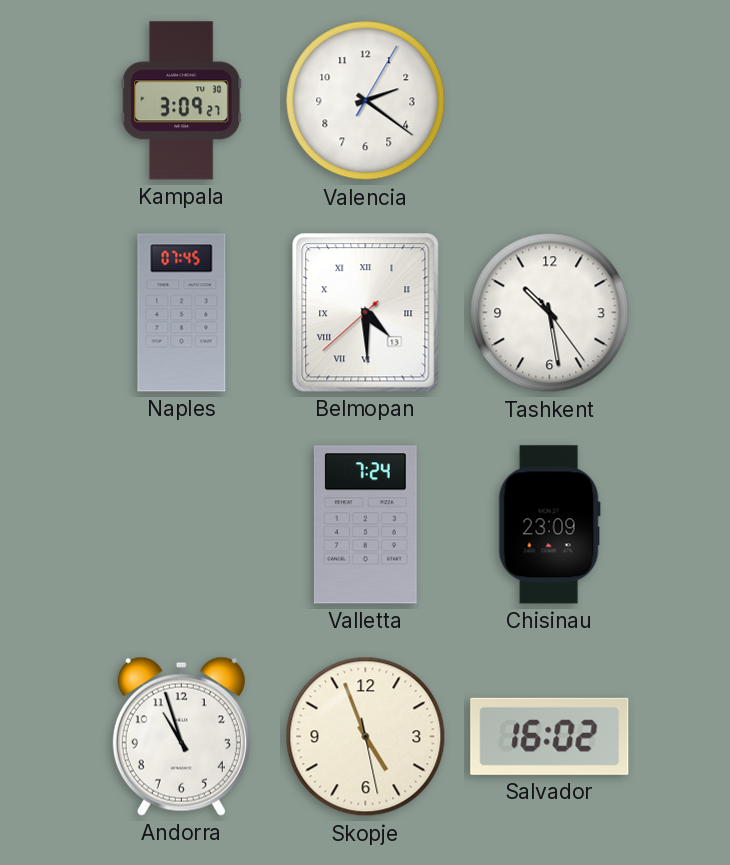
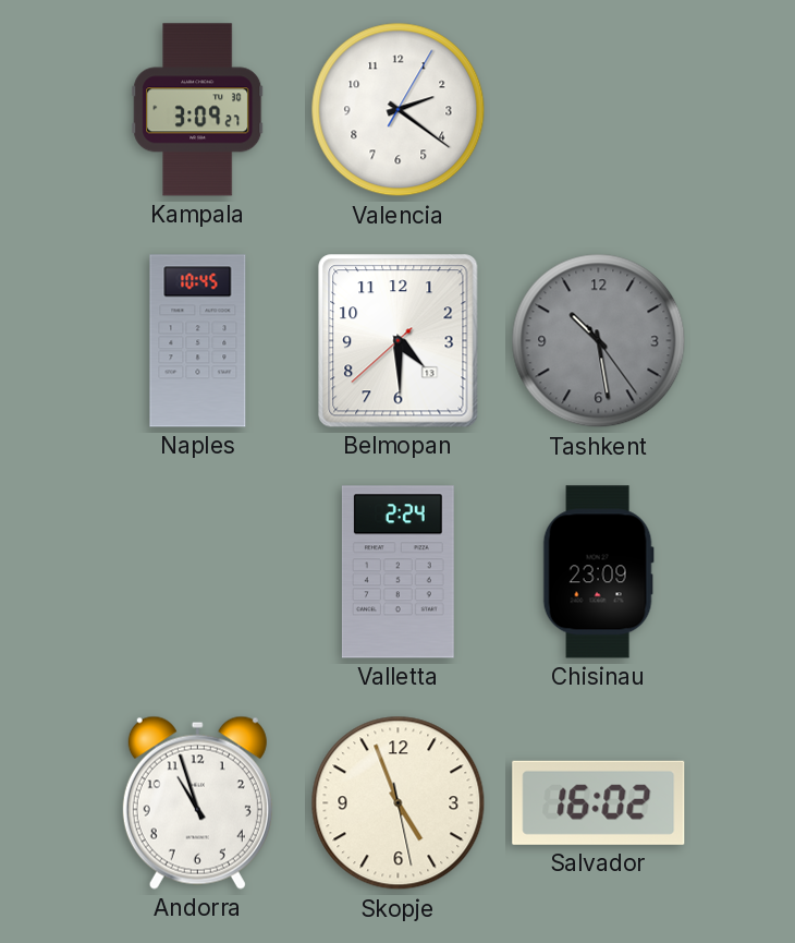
Naples: 07:45 -> 10:45 (198, 341)
Belmopan numerals: Roman -> Arabic (399, 341)
Tashkent dial: white -> grey (599, 341)
Valletta: 7:24 -> 2:24 (397, 572)
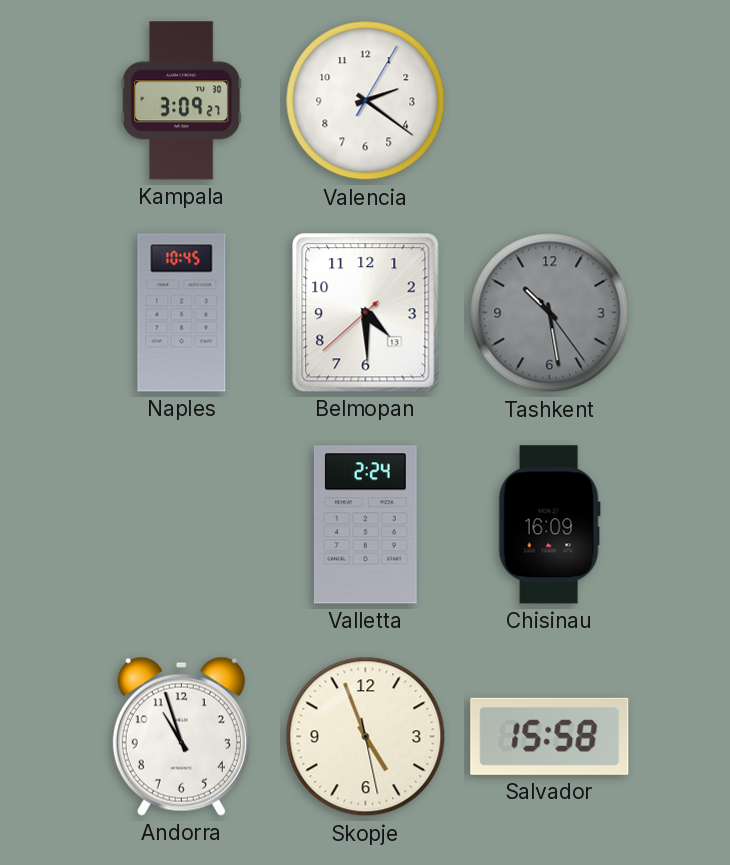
Chisinau: 23:09 -> 16:09 (549, 525)
Salvador: 16:02 -> 15:58 (550, 736)
